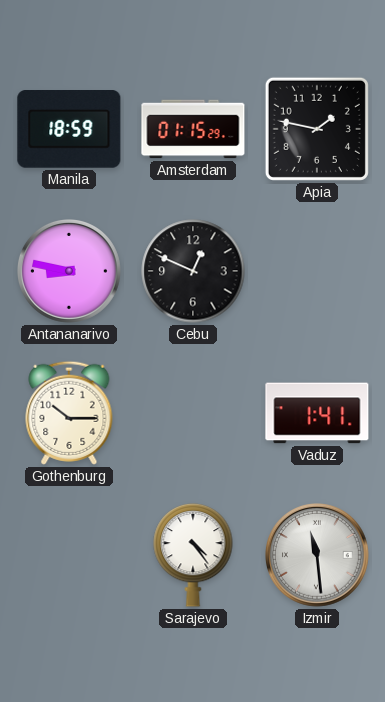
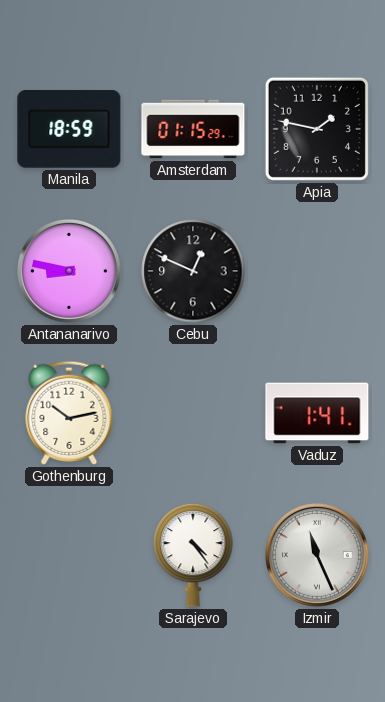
Gothenburg: 10:15 -> 10:13 (69, 413)
Izmir: 11:29 -> 11:26 (318, 556)
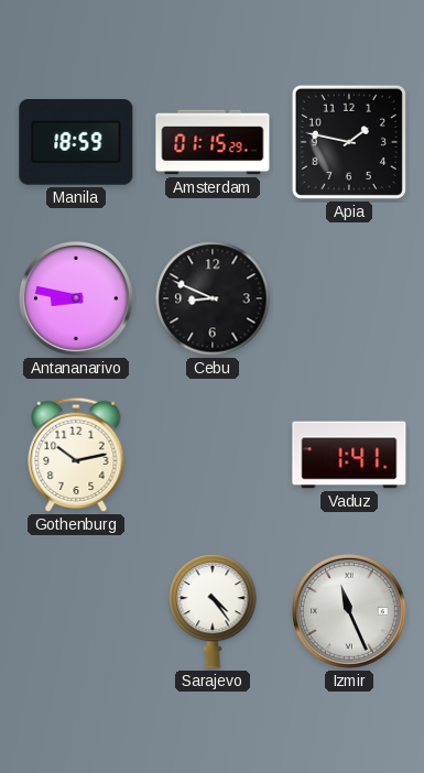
Cebu: 12:49 -> 8:49 (213, 298)
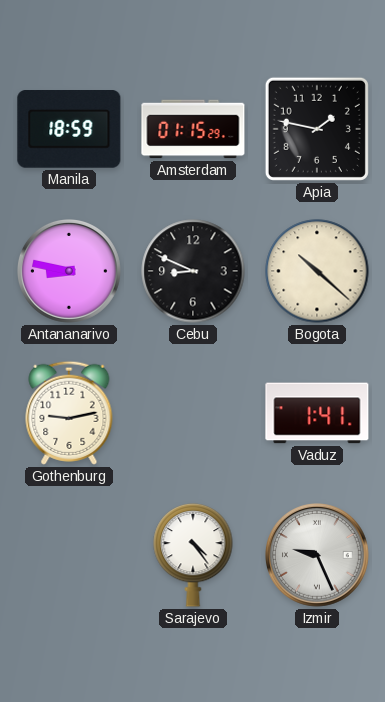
Bogota: none -> 10:22 (317, 271)
Gothenburg: 10:13 -> 9:13 (69, 413)
Izmir: 11:26 -> 9:26 (318, 556)
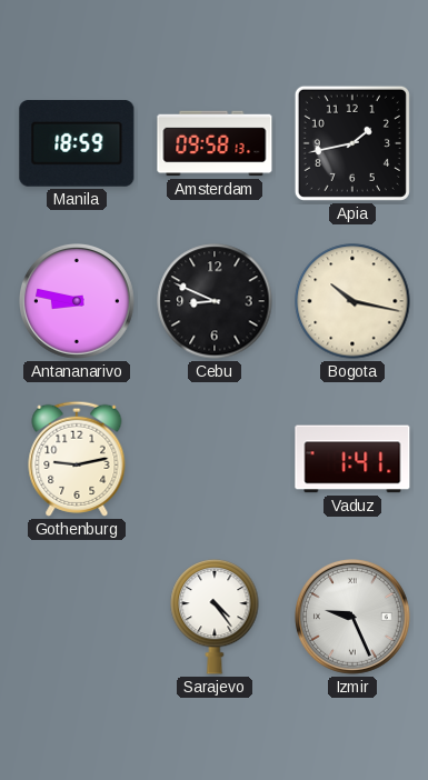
Amsterdam: 01:15 -> 09:58 (215, 143)
Apia: 1:47 -> 1:43 (352, 143)
Bogota: 10:22 -> 10:17 (352, 301)
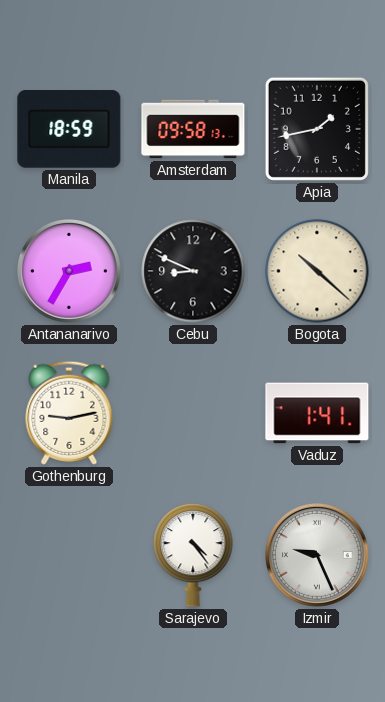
Antananarivo: 8:47 -> 2:35 (70, 272)
Bogota: 10:17 -> 10:22 (317, 271)
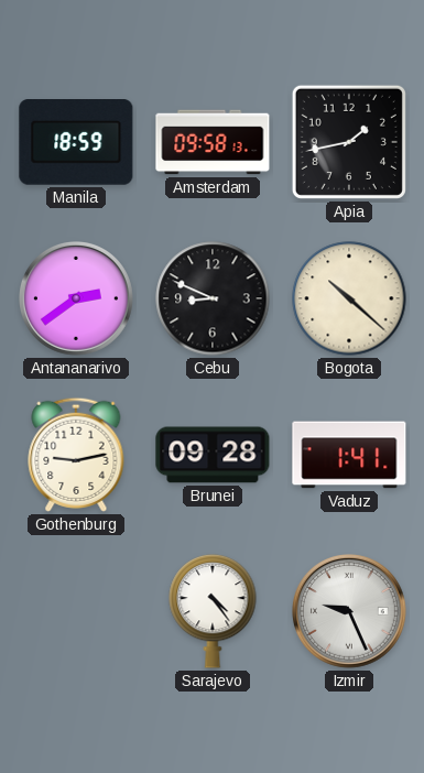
Antananarivo: 2:35 -> 2:39 (77, 300)
Brunei: none -> 09:28 (213, 455)
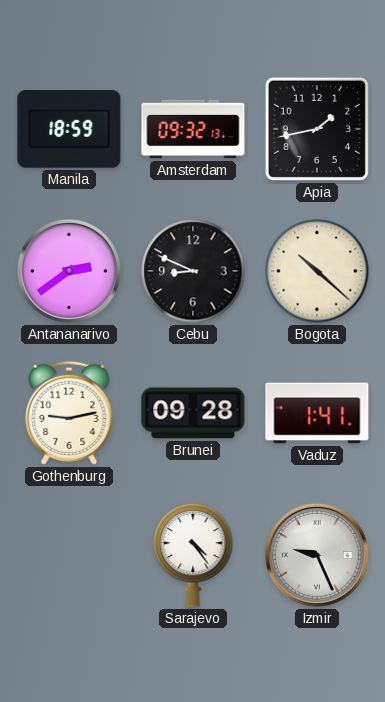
Amsterdam: 09:58 -> 09:32 (193, 129)
